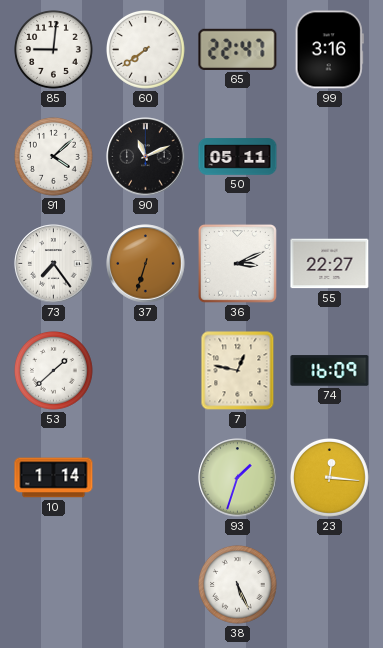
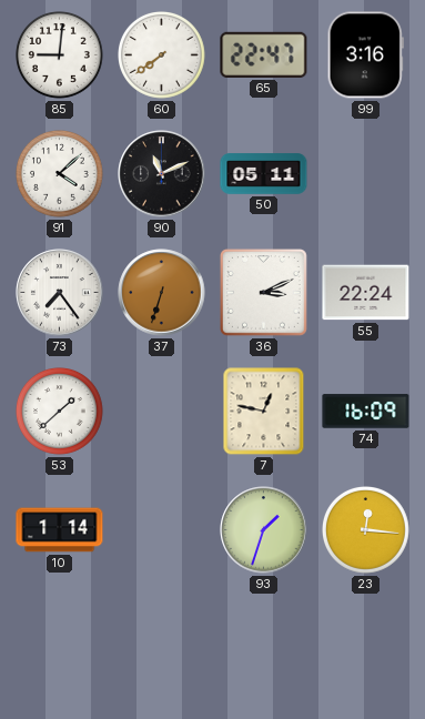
55: 22:27 -> 22:24 (366, 293)
38: 5:26 -> none (238, 585)
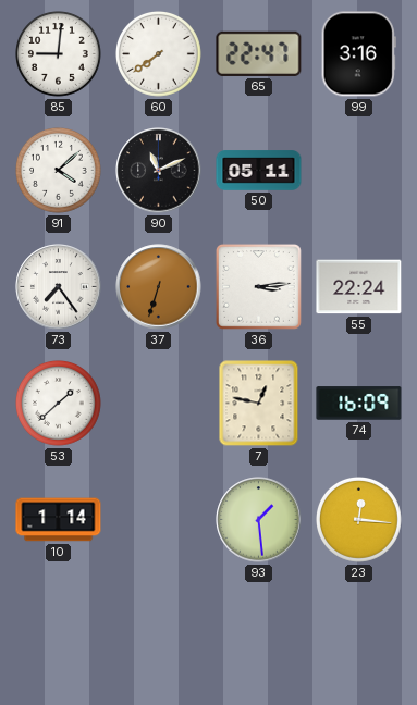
36: 3:11 -> 3:14 (258, 286)
93: 1:33 -> 1:29 (259, 520)
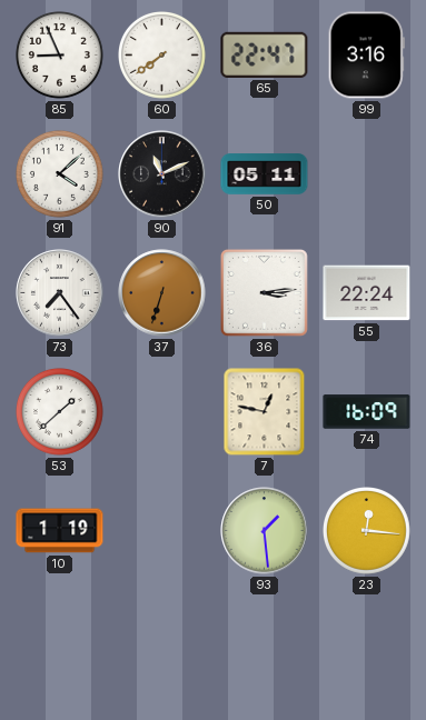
85: 9:01 -> 8:56 (60, 56)
10: 1:14 -> 1:19 (60, 531)
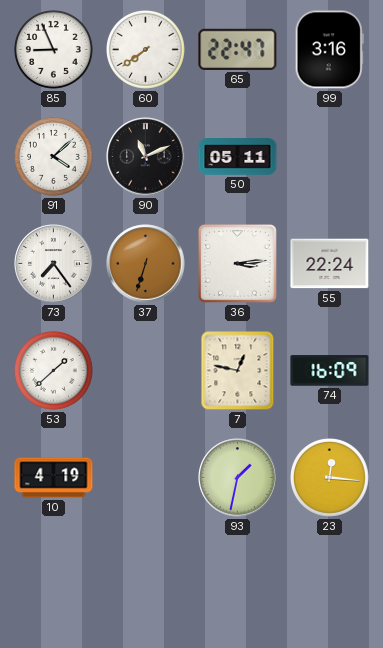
10: 1:19 -> 4:19 (54, 478)
93: 1:29 -> 1:32 (238, 478)
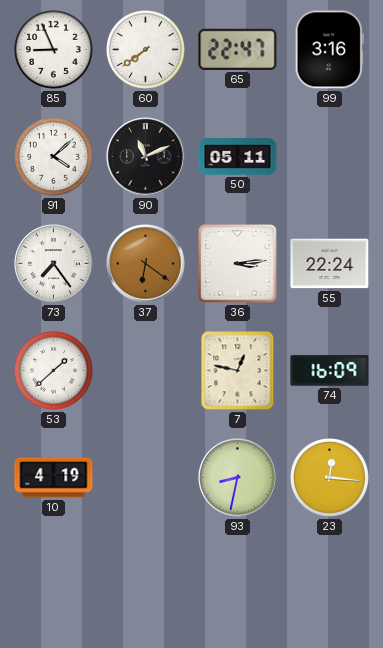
37: 6:33 -> 6:21 (146, 264)
93: 1:32 -> 8:32 (238, 478)
